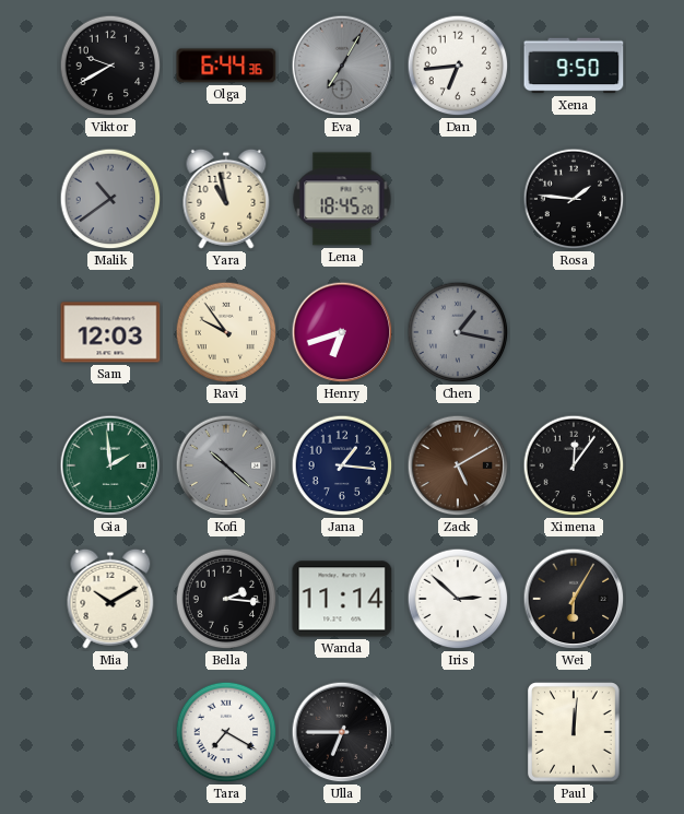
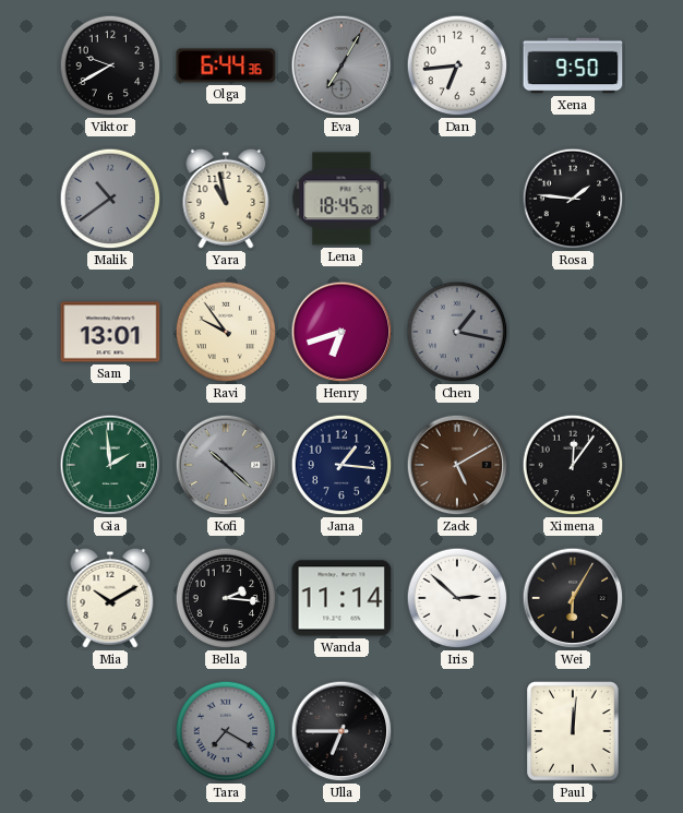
Sam: 12:03 -> 13:01 (110, 332)
Tara dial: white -> grey (226, 731)
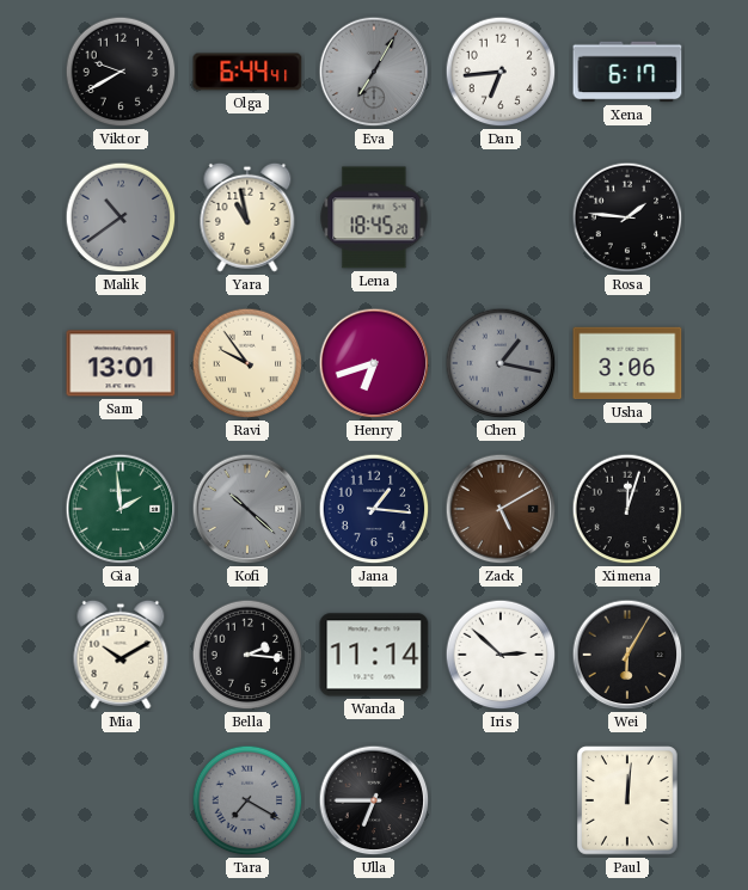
Olga: 6:44:36 -> 6:44:41 (247, 72)
Xena: 9:50 -> 6:17 (627, 72)
Usha: none -> 3:06 (627, 363)
Ximena: 12:06 -> 12:03 (627, 509)
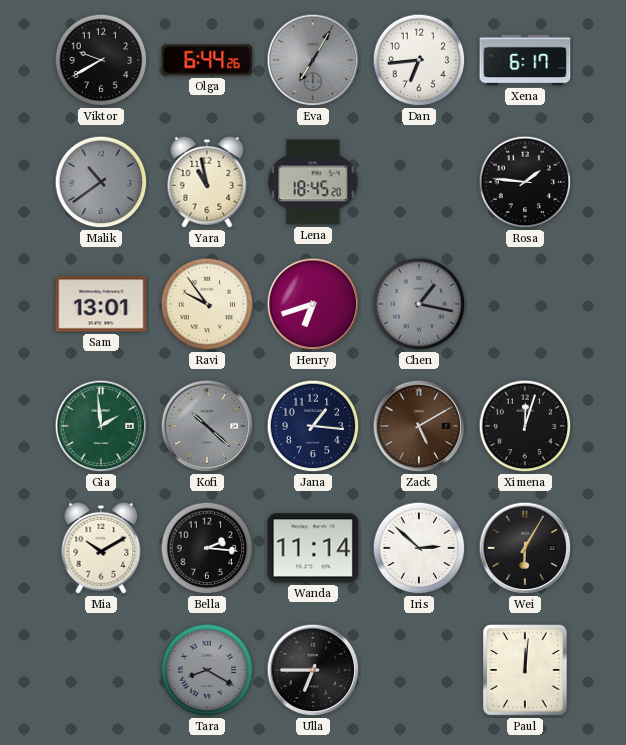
Olga: 6:44:41 -> 6:44:26 (207, 60)
Usha: 3:06 -> none (627, 363)
Tara: 7:20 -> 8:20 (207, 670)
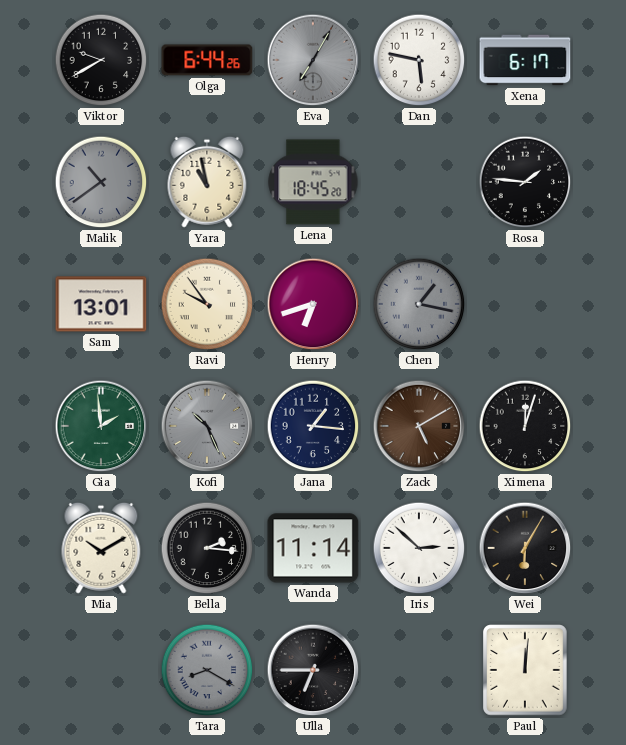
Dan: 6:44 -> 5:47 (419, 60)
Kofi: 10:22 -> 10:26 (207, 426)
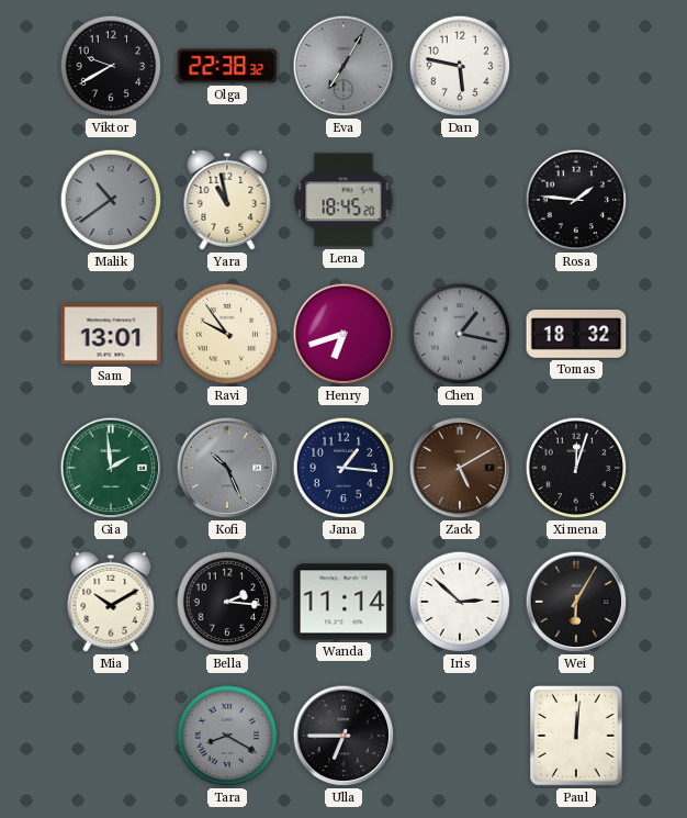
Olga: 6:44 -> 22:38 (227, 66)
Xena: 6:17 -> none (525, 60)
Tomas: none -> 18:32 (576, 335)
